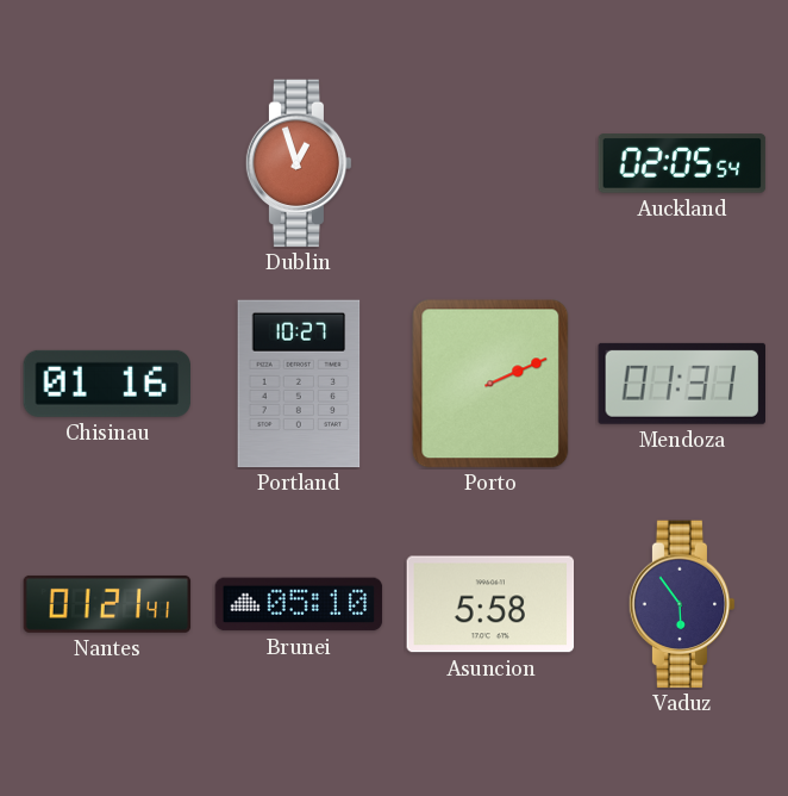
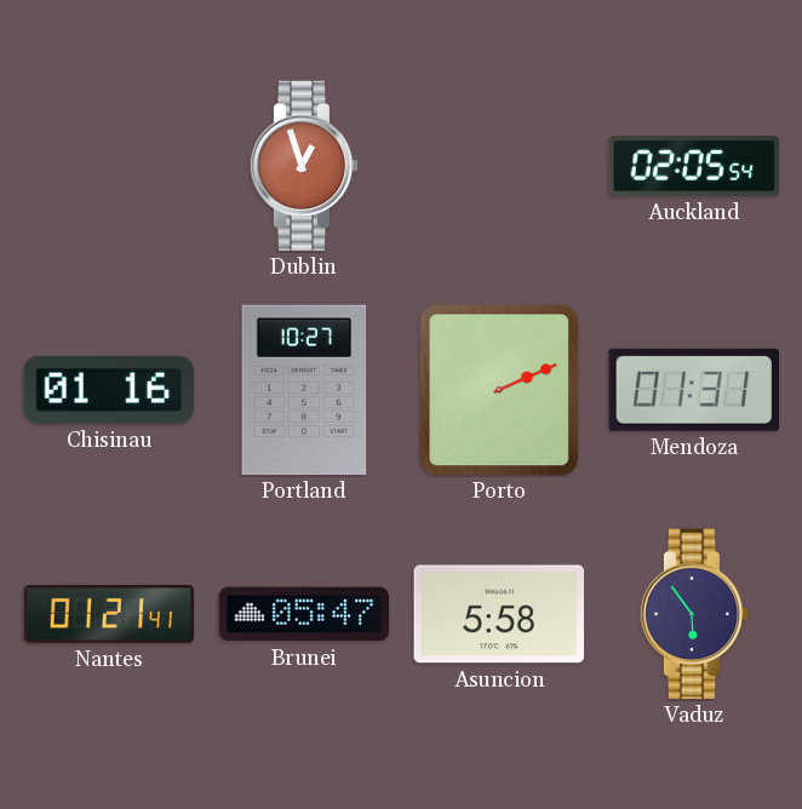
Brunei: 05:10 -> 05:47 (304, 614)
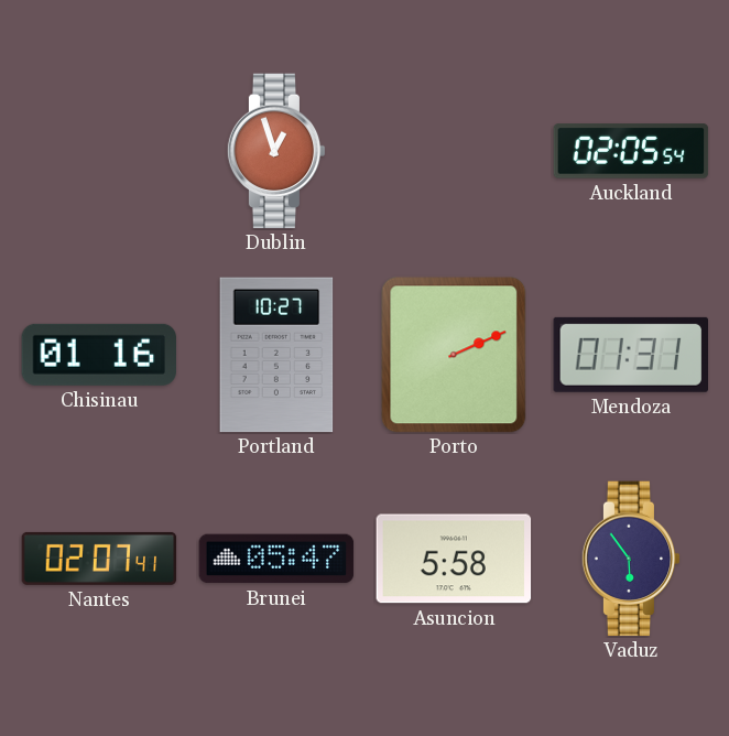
Nantes: 01:21 -> 02:07 (99, 559)
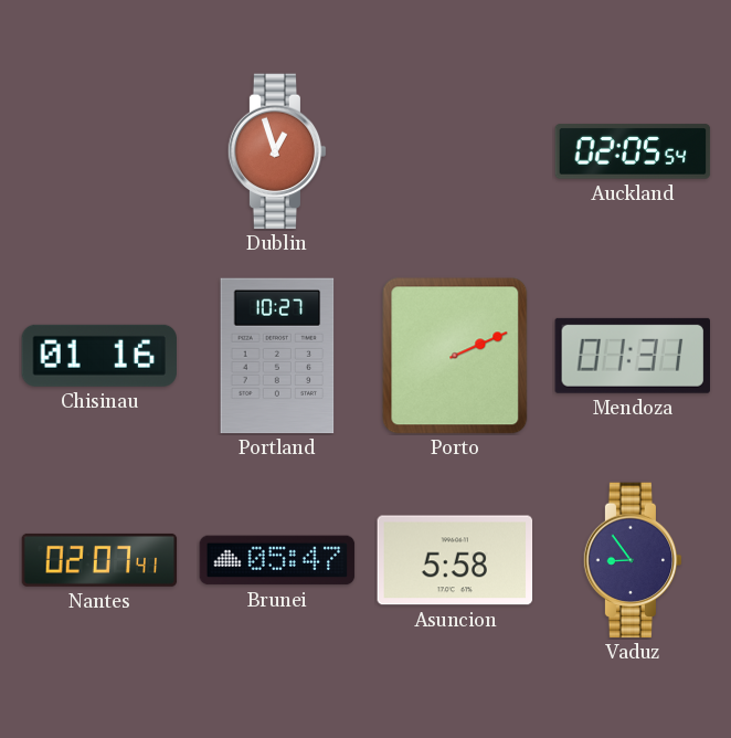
Vaduz: 5:54 -> 8:54 (633, 560)
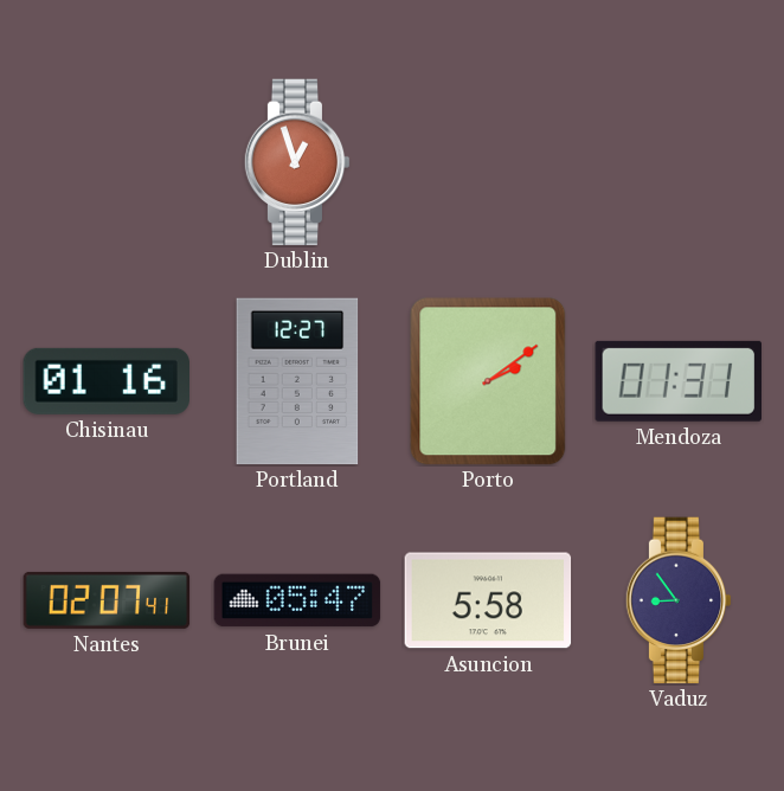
Auckland: 02:05 -> none (633, 151)
Portland: 10:27 -> 12:27 (297, 381)
Porto: 2:11 -> 2:09 (488, 381)
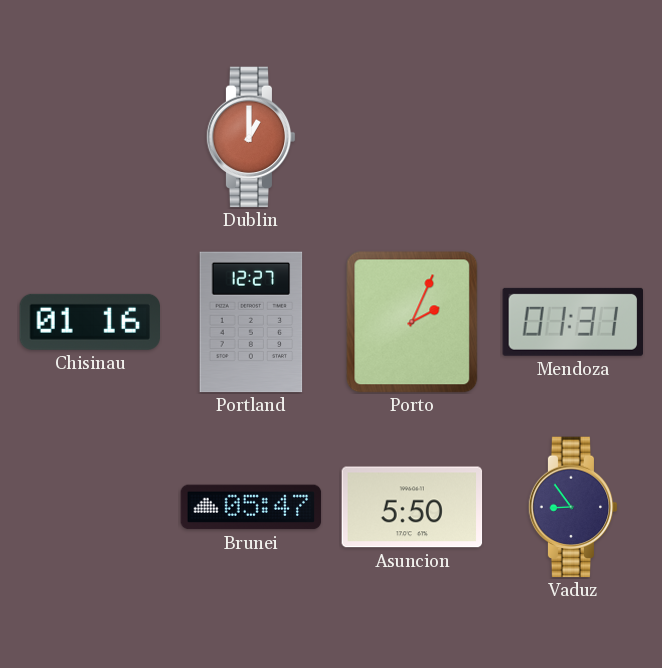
Dublin: 12:57 -> 1:00 (251, 137)
Porto: 2:09 -> 2:04 (412, 322)
Nantes: 02:07 -> none (107, 600)
Asuncion: 5:58 -> 5:50 (412, 507)
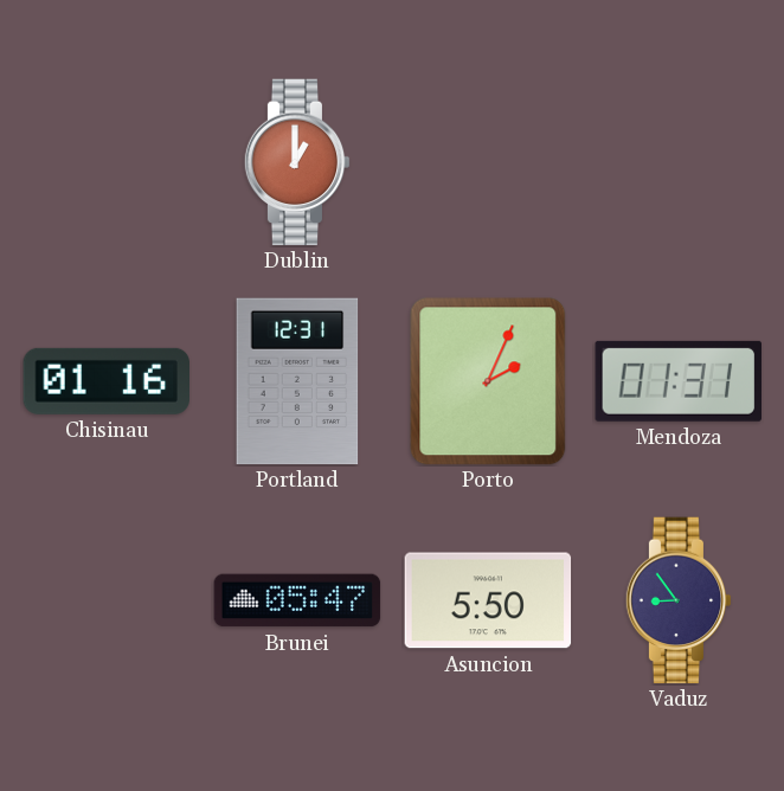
Portland: 12:27 -> 12:31 (297, 381)
